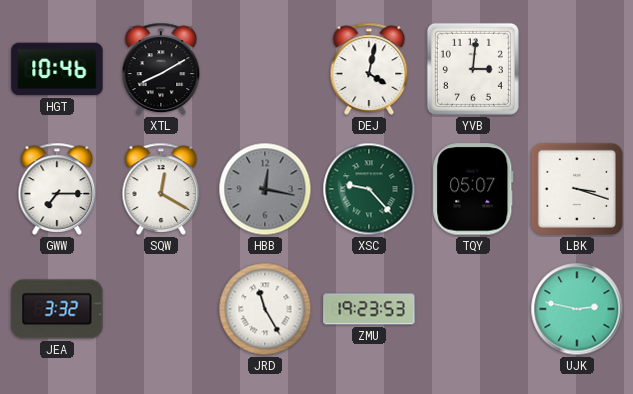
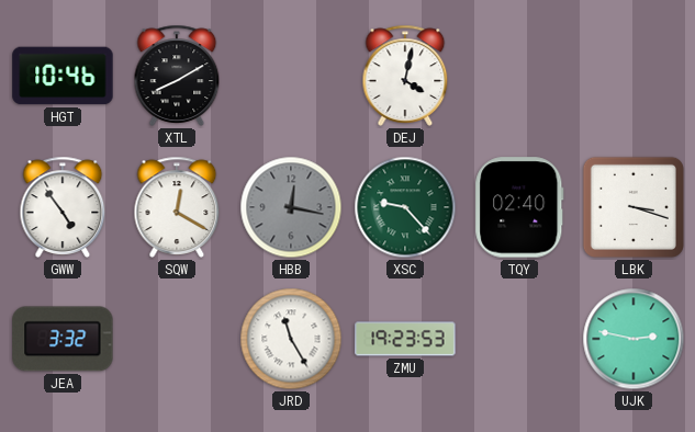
YVB: 3:01 -> none (473, 69)
GWW: 7:15 -> 4:54 (63, 207)
TQY: 05:07 -> 02:40 (519, 207)
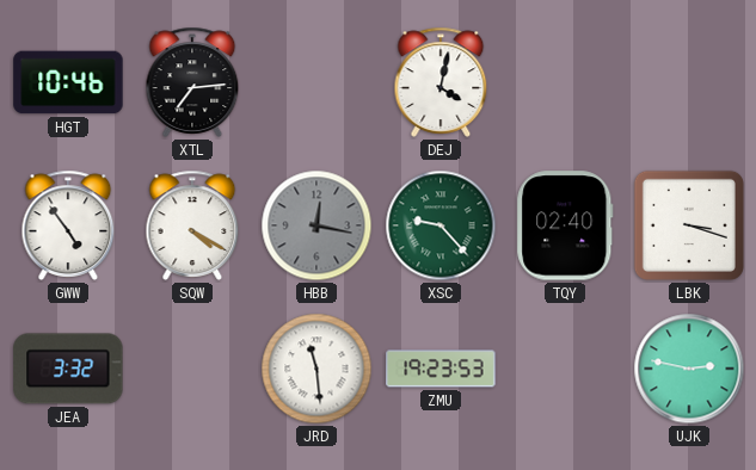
XTL: 8:10 -> 7:14 (192, 82)
SQW: 12:20 -> 4:20 (192, 225)
JRD: 11:25 -> 11:29 (316, 369)
